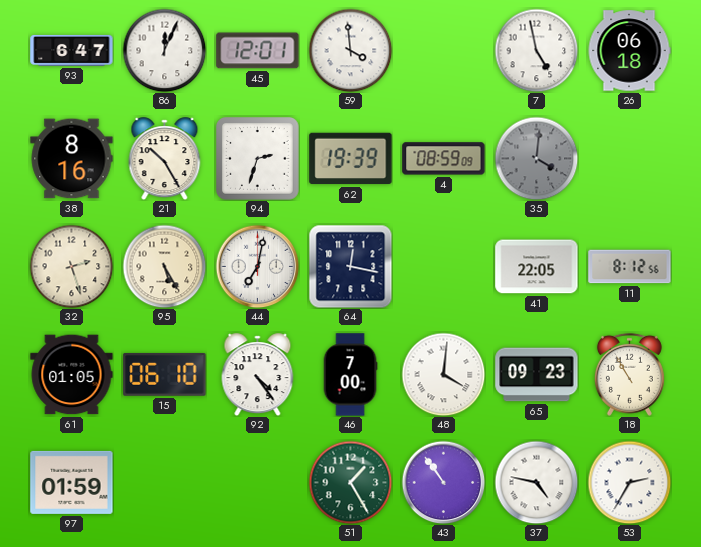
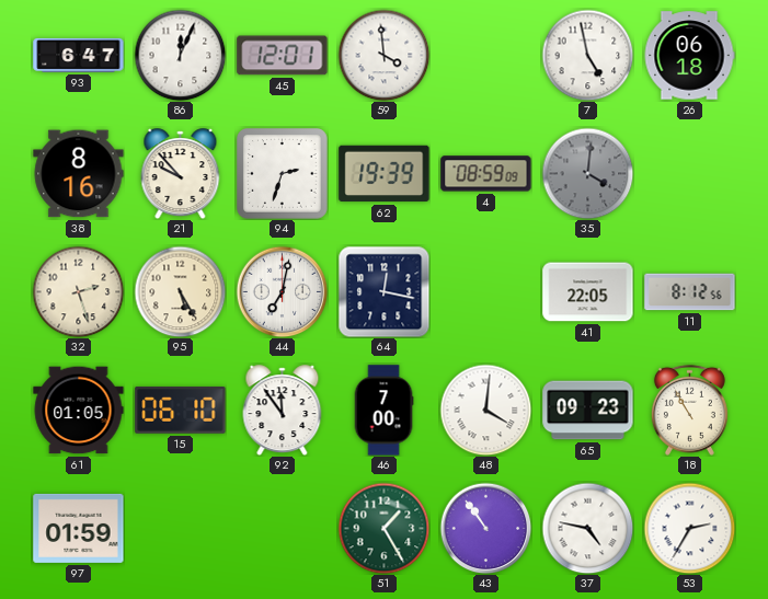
21: 10:25 -> 9:53 (181, 174)
92: 4:24 -> 11:54 (283, 411)
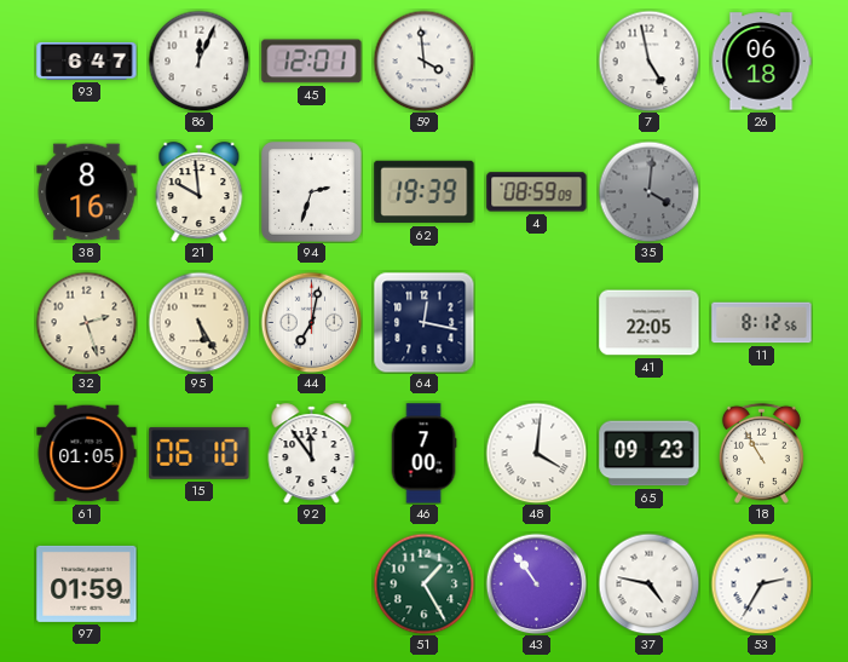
21: 9:53 -> 9:59 (200, 192)
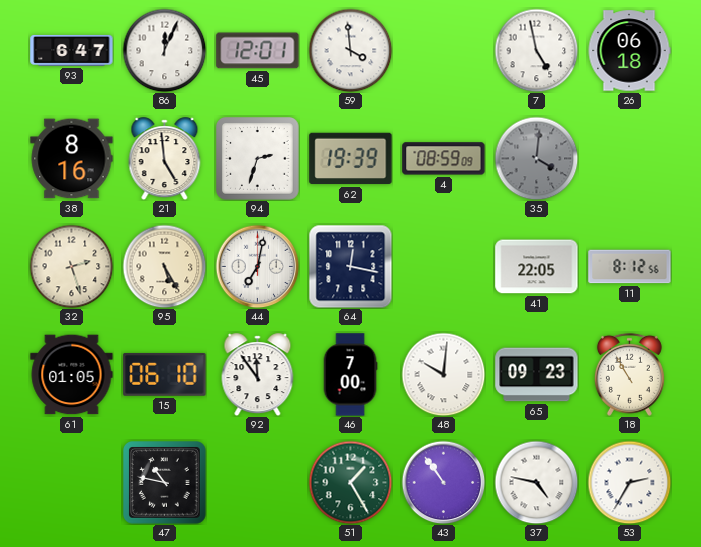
21: 9:59 -> 4:59 (165, 159)
48: 4:01 -> 10:01 (443, 374)
97: 01:59 -> none (87, 583)
47: none -> 10:47 (165, 483)
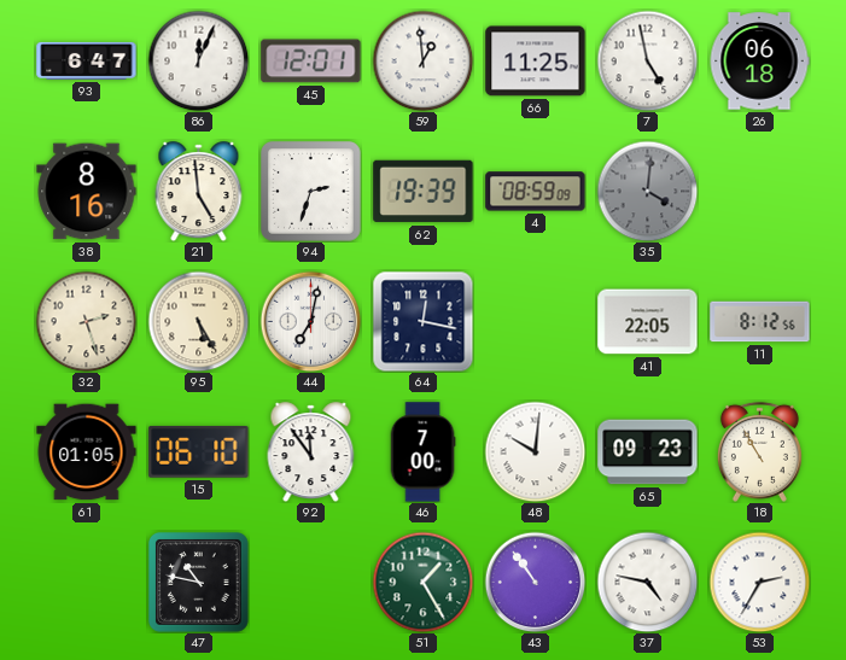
59: 3:59 -> 12:59 (422, 60)
66: none -> 11:25 (536, 62)
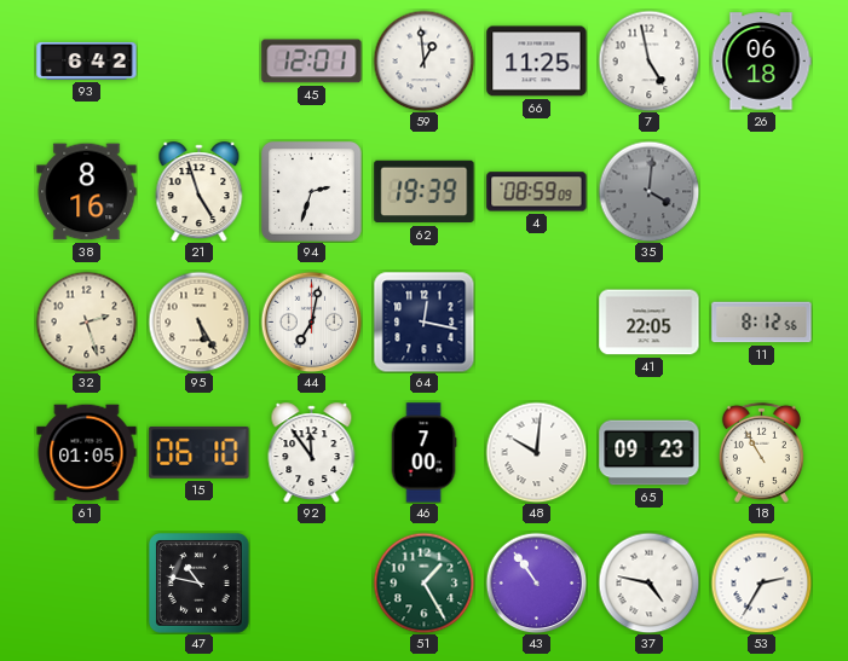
93: 6:47 -> 6:42 (87, 60)
86: 12:04 -> none (198, 60)
21: 4:59 -> 4:57 (200, 192)
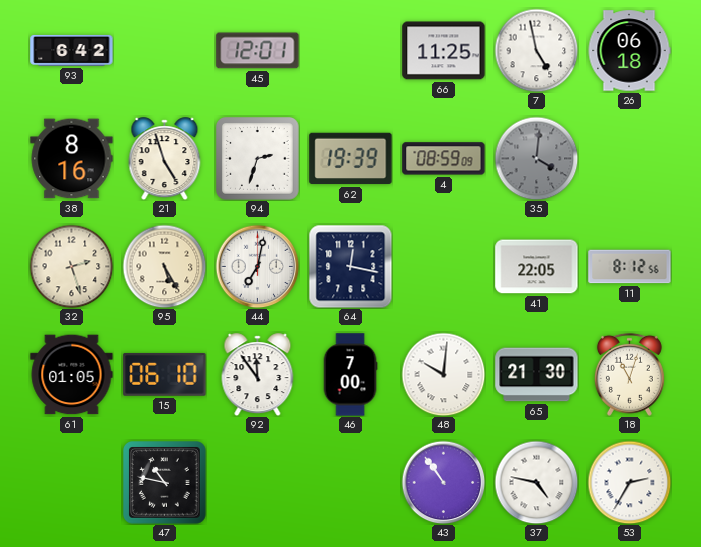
59: 12:59 -> none (423, 60)
65: 09:23 -> 21:30 (537, 375)
18: 10:55 -> 11:03 (629, 374)
51: 1:25 -> none (423, 582)
